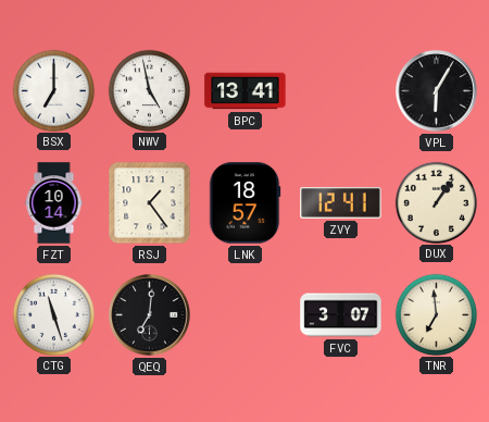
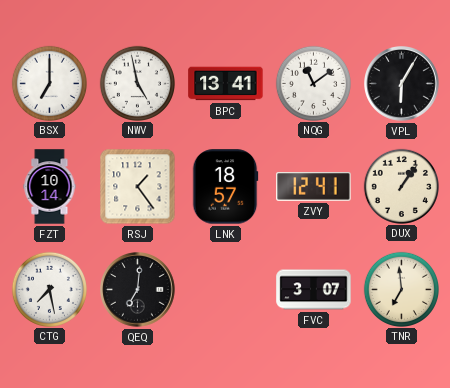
NQG: none -> 11:09 (313, 83)
CTG: 11:27 -> 7:28 (49, 289)
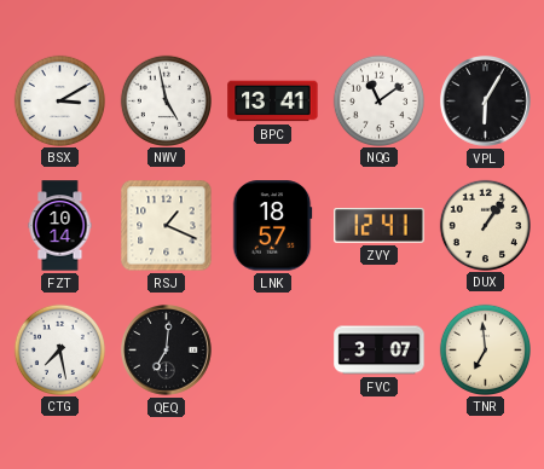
BSX: 7:00 -> 3:10 (59, 100)
RSJ: 1:24 -> 1:19 (167, 226)
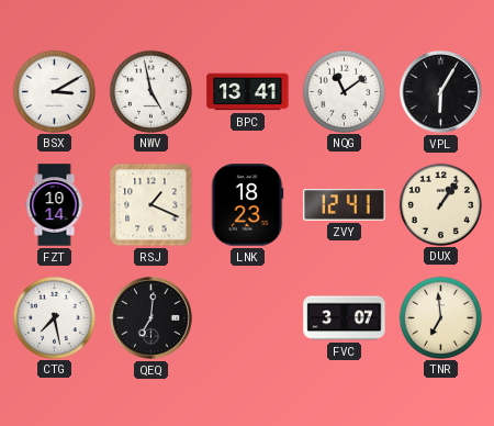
LNK: 18:57 -> 18:23 (247, 205)
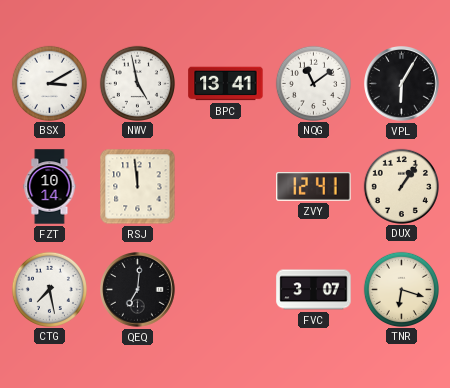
RSJ: 1:19 -> 11:59 (138, 187)
LNK: 18:23 -> none (247, 205)
TNR: 6:59 -> 6:18 (401, 289)
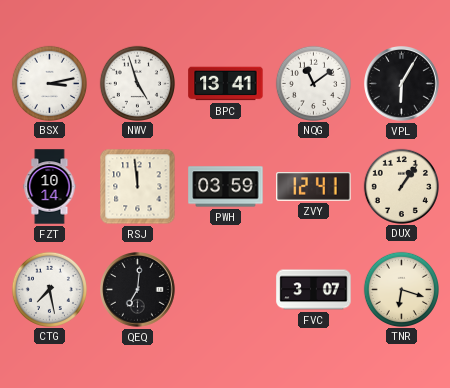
BSX: 3:10 -> 3:13 (49, 83)
NWV: 4:58 -> 4:57 (137, 83)
PWH: none -> 03:59 (226, 187)
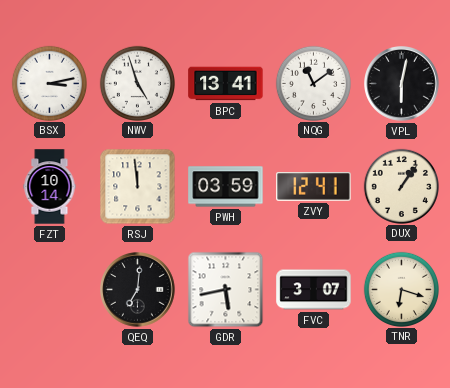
VPL: 6:05 -> 6:02 (402, 84)
CTG: 7:28 -> none (49, 289)
GDR: none -> 5:43 (226, 290)
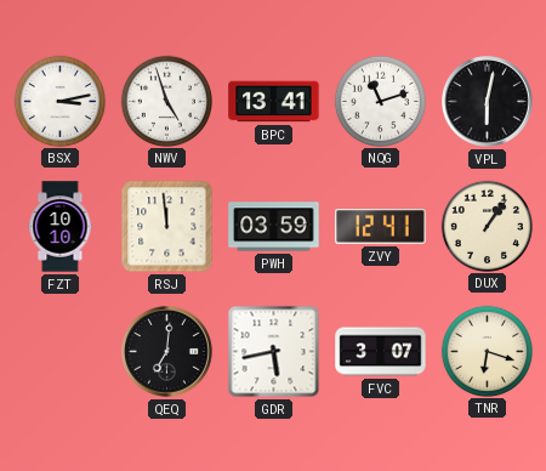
NQG: 11:09 -> 11:12 (380, 101)
FZT: 10:14 -> 10:10 (61, 227)
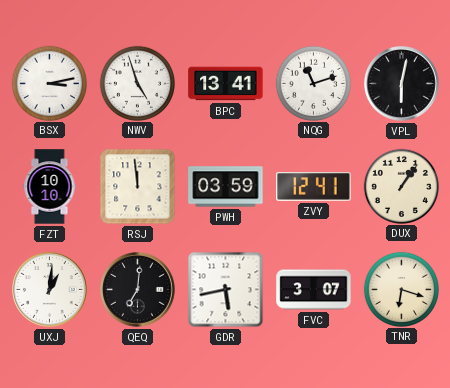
UXJ: none -> 1:01 (50, 290)
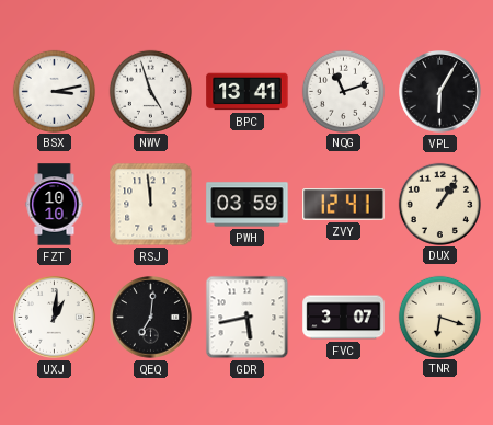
VPL: 6:02 -> 6:05 (440, 92)
